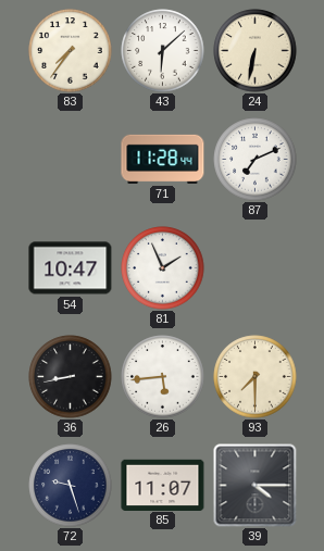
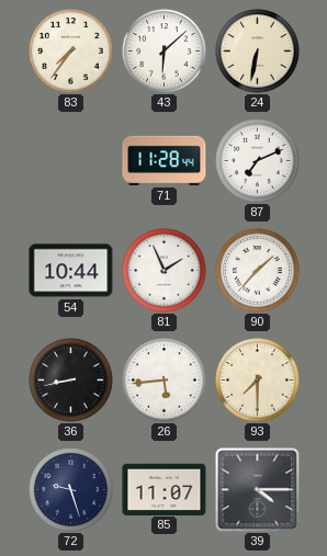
54: 10:47 -> 10:44 (71, 271)
90: none -> 1:37 (258, 271)
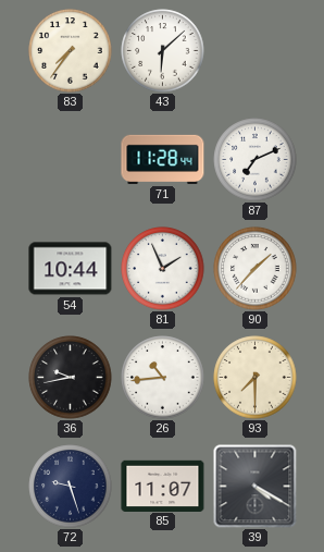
24: 6:32 -> none (258, 52)
36: 8:43 -> 9:43 (71, 378)
26: 5:44 -> 10:44 (163, 378)
39: 4:15 -> 4:20 (256, 487)
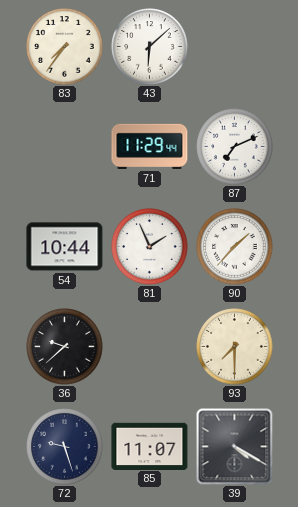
71: 11:28 -> 11:29 (150, 146)
36: 9:43 -> 9:38 (65, 347)
26: 10:44 -> none (163, 378)
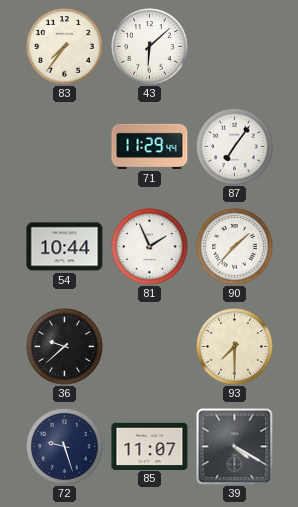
87: 7:11 -> 7:06 (235, 147)
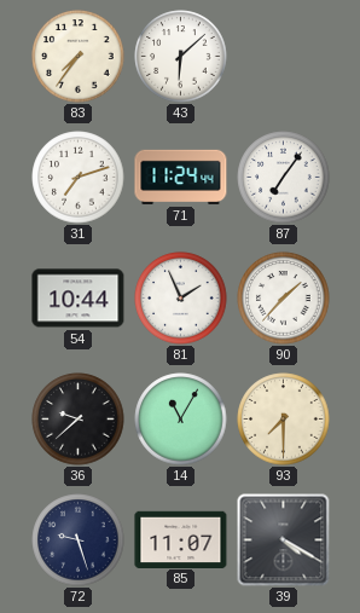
31: none -> 7:12 (79, 178)
71: 11:29 -> 11:24 (181, 177)
14: none -> 11:05 (181, 420)
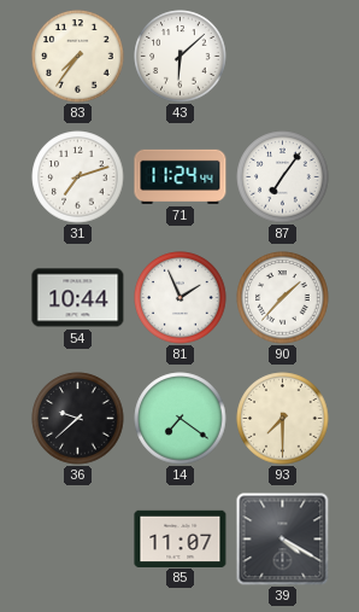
14: 11:05 -> 7:21 (181, 419)
72: 9:27 -> none (79, 540)
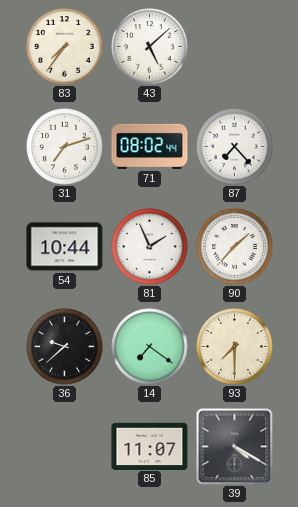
43: 6:08 -> 5:08 (150, 47)
71: 11:24 -> 08:02 (150, 146)
87: 7:06 -> 7:23 (235, 147)
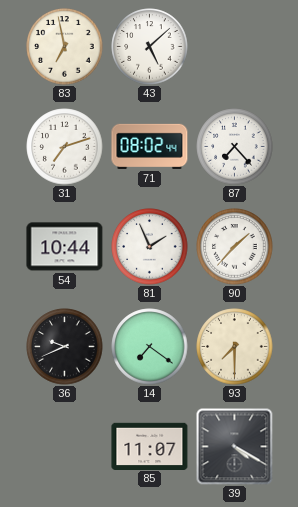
83: 7:36 -> 6:58 (65, 47)
36: 9:38 -> 9:41 (65, 347)
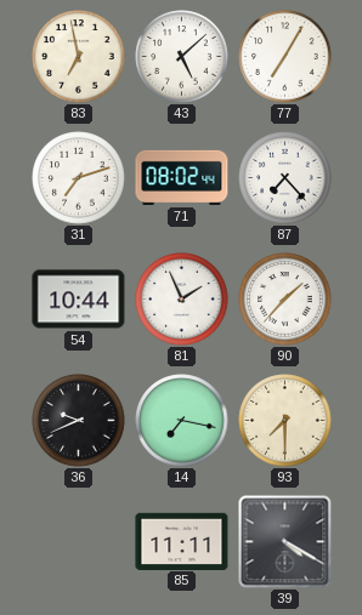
77: none -> 7:05 (285, 57)
14: 7:21 -> 7:17 (182, 421)
85: 11:07 -> 11:11 (182, 541)
